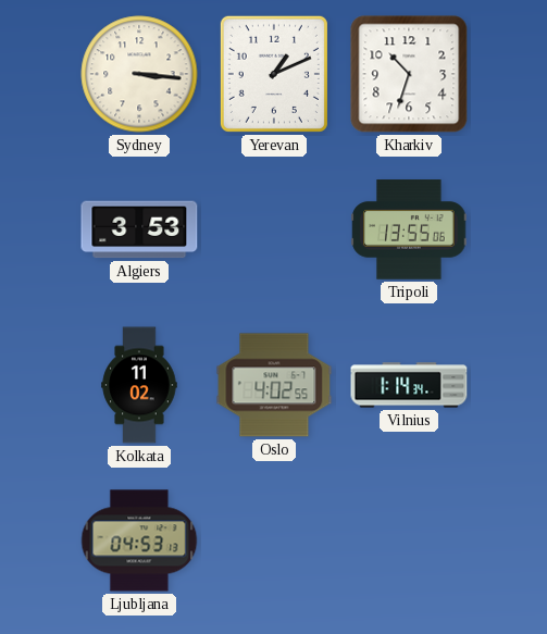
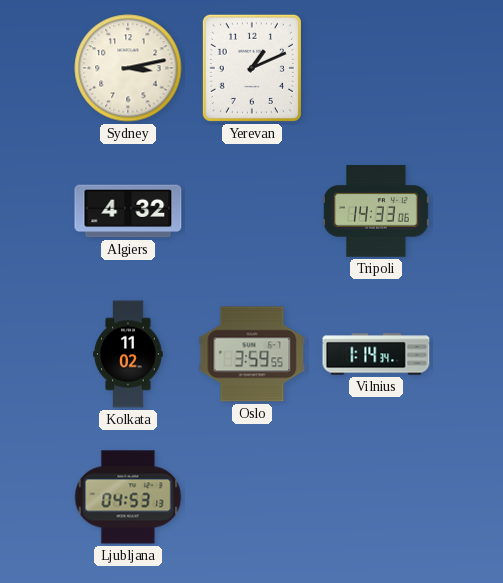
Sydney: 3:16 -> 3:13 (128, 68)
Kharkiv: 10:33 -> none (409, 74)
Algiers: 3:53 -> 4:32 (128, 211)
Tripoli: 13:55 -> 14:33 (376, 211)
Oslo: 4:02 -> 3:59 (252, 354)
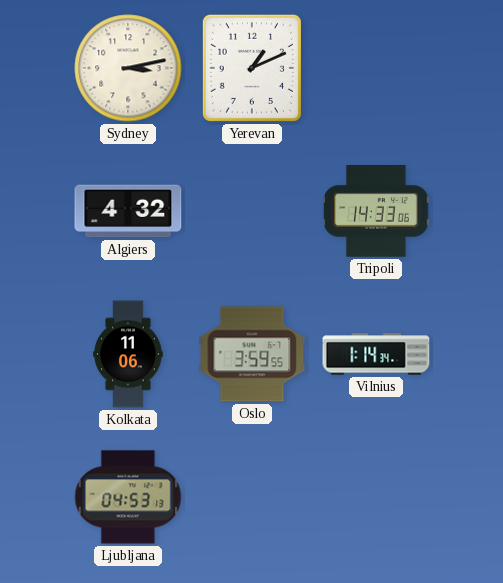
Kolkata: 11:02 -> 11:06 (128, 354)
